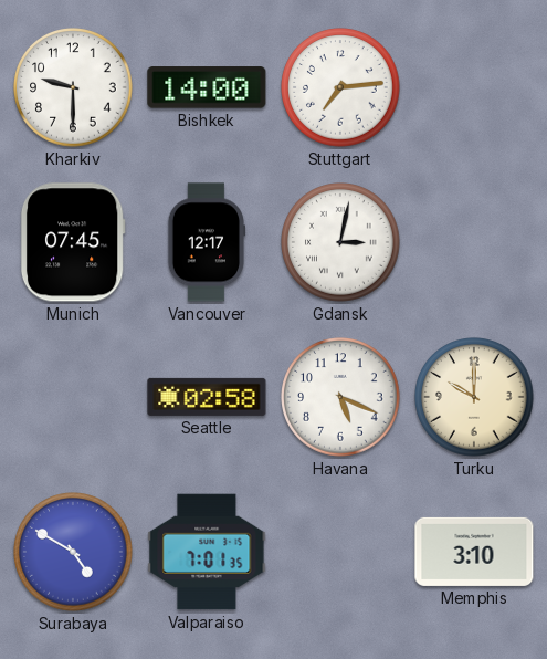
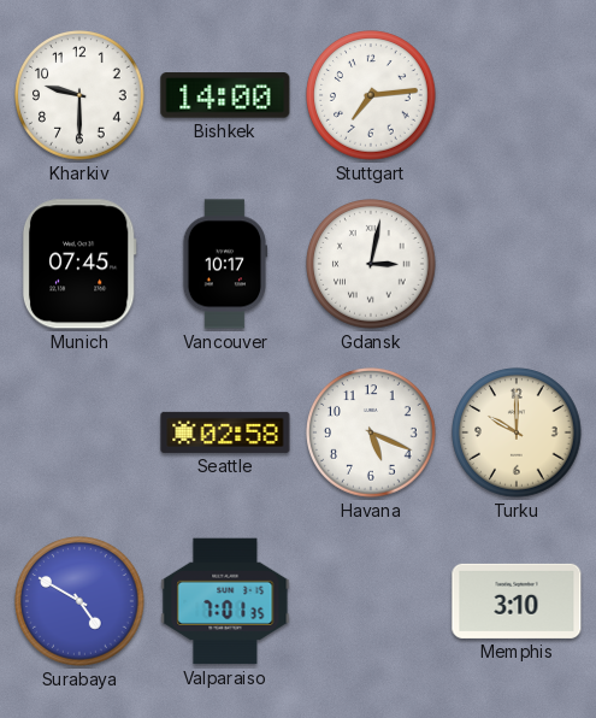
Vancouver: 12:17 -> 10:17 (225, 264)
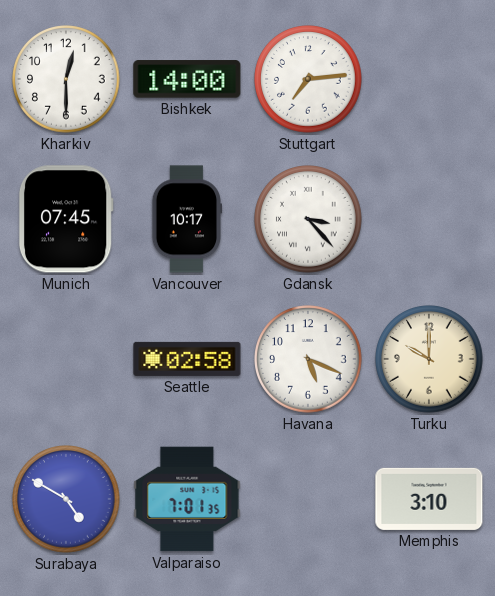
Kharkiv: 9:30 -> 12:30 (66, 79)
Gdansk: 3:02 -> 3:23 (308, 219)
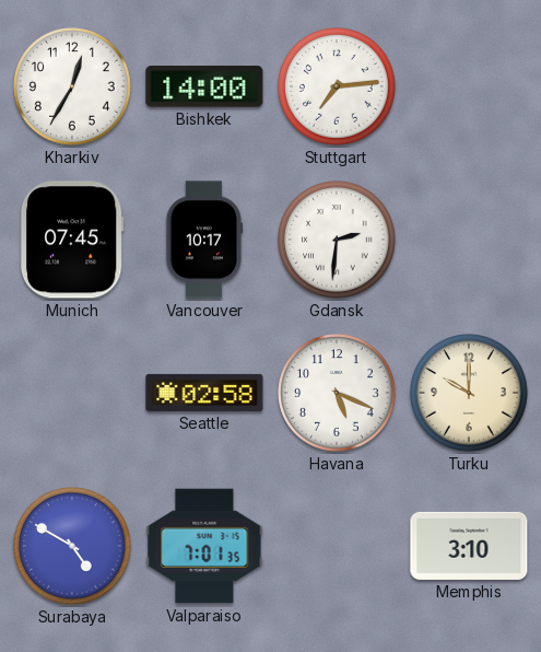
Kharkiv: 12:30 -> 12:35 (72, 86)
Gdansk: 3:23 -> 2:31 (337, 240)
